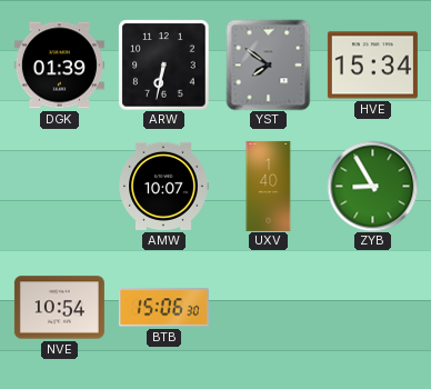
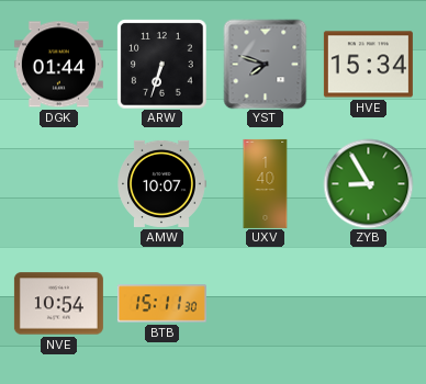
DGK: 01:39 -> 01:44 (58, 65)
ARW: 6:32 -> 6:33 (161, 64)
YST: 7:51 -> 7:48 (266, 64)
BTB: 15:06 -> 15:11 (161, 304)
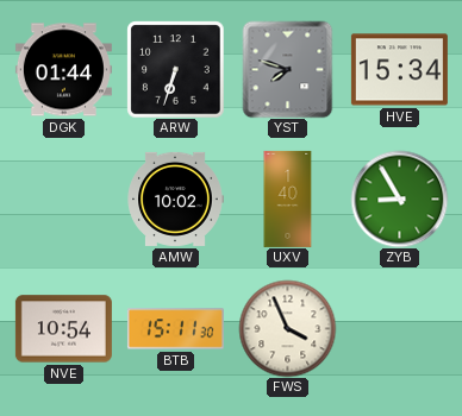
AMW: 10:07 -> 10:02 (175, 198)
FWS: none -> 3:56 (287, 328)
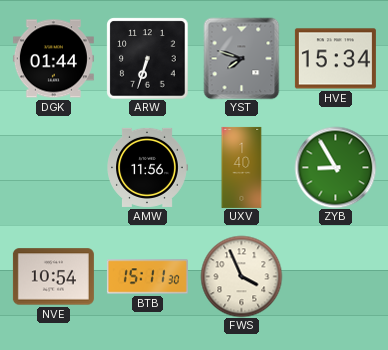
AMW: 10:02 -> 11:56 (147, 167)
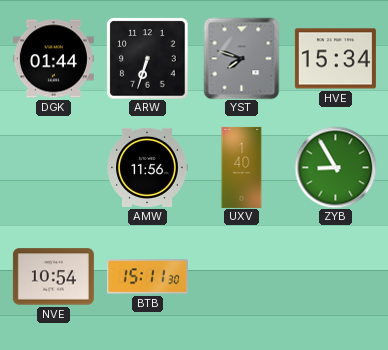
FWS: 3:56 -> none (241, 276)
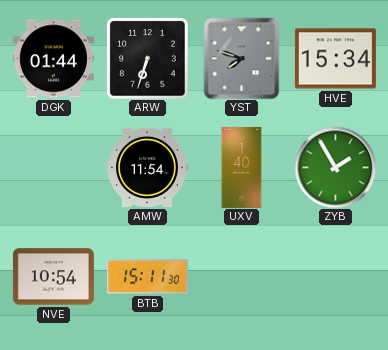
AMW: 11:56 -> 11:54 (147, 167)
ZYB: 8:55 -> 1:55 (335, 167)
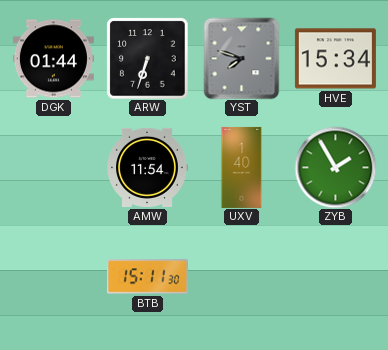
NVE: 10:54 -> none (53, 277)
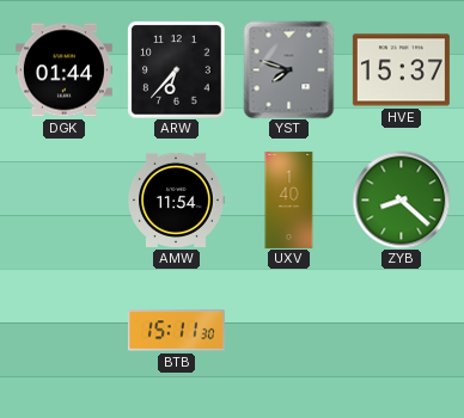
ARW: 6:33 -> 6:37 (176, 69)
HVE: 15:34 -> 15:37 (401, 70)
ZYB: 1:55 -> 8:22 (401, 199)
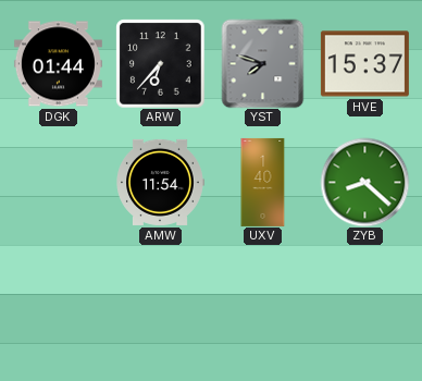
BTB: 15:11 -> none (176, 331)
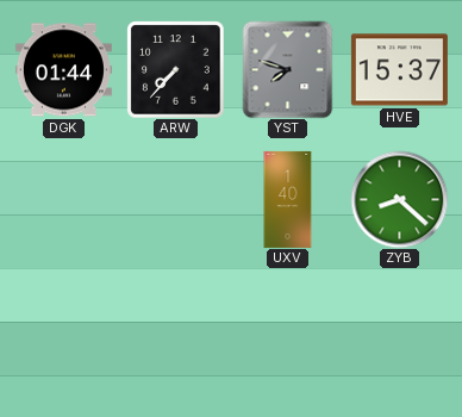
ARW: 6:37 -> 7:37 (175, 69)
AMW: 11:54 -> none (160, 182)
